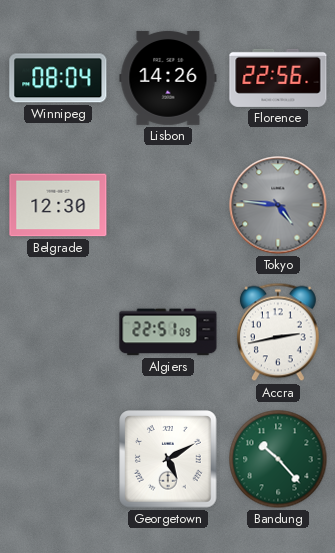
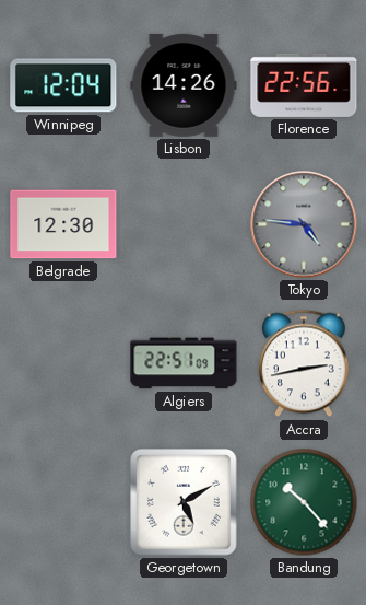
Winnipeg: 08:04 -> 12:04 (63, 85)
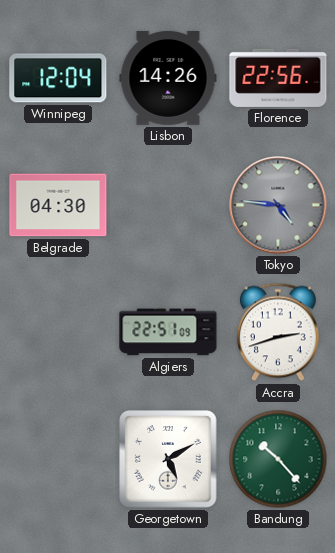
Belgrade: 12:30 -> 04:30 (58, 205)
Accra: 2:43 -> 2:42 (278, 332)
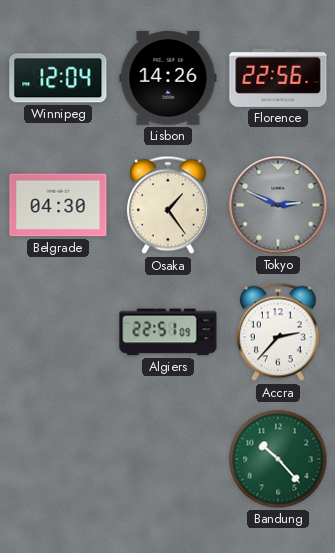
Osaka: none -> 1:24 (168, 205)
Tokyo: 4:46 -> 2:49 (278, 205)
Accra: 2:42 -> 2:37 (278, 332)
Georgetown: 5:10 -> none (168, 459)
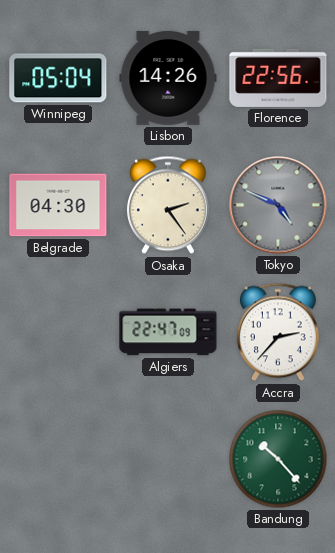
Winnipeg: 12:04 -> 05:04 (58, 78)
Osaka: 1:24 -> 2:24 (168, 205)
Tokyo: 2:49 -> 4:49 (278, 205)
Algiers: 22:51 -> 22:47 (168, 332)
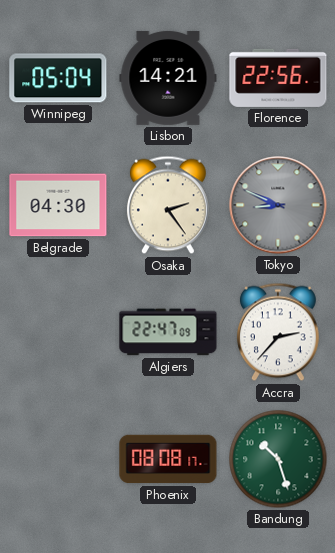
Lisbon: 14:26 -> 14:21 (168, 78)
Tokyo: 4:49 -> 8:49 (278, 205)
Phoenix: none -> 08:08 (168, 459)
Bandung: 10:23 -> 10:27 (278, 459)
